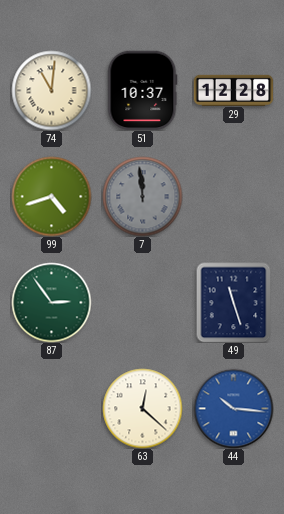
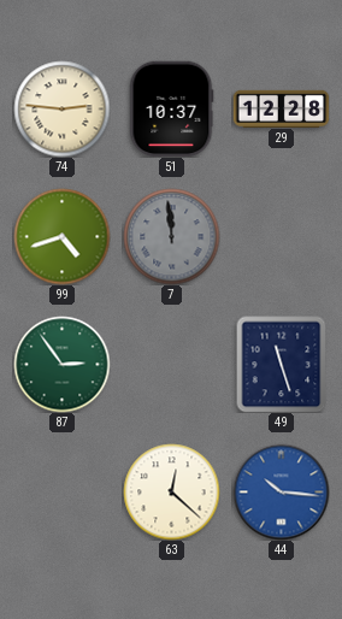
74: 11:01 -> 2:46 (61, 108)
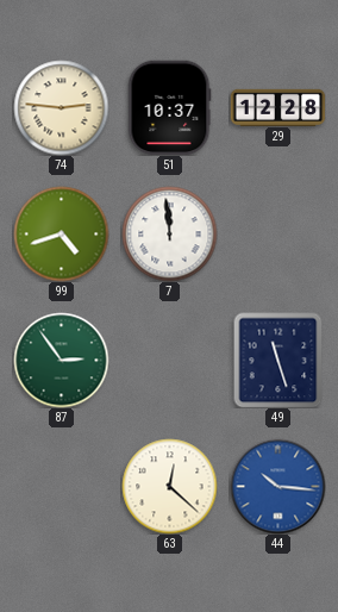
7 dial: grey -> white (169, 233)
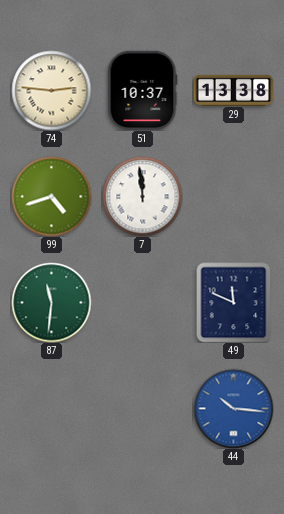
29: 12:28 -> 13:38 (233, 90)
87: 2:54 -> 11:31 (51, 302)
49: 11:27 -> 11:49 (234, 302)
63: 12:22 -> none (169, 486)
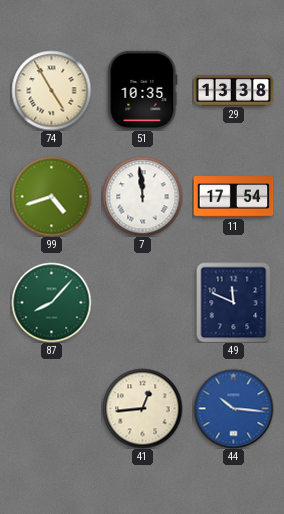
74: 2:46 -> 4:55 (51, 90)
51: 10:37 -> 10:35 (142, 90)
11: none -> 17:54 (233, 197)
87: 11:31 -> 8:07 (51, 302)
41: none -> 12:44 (142, 408)
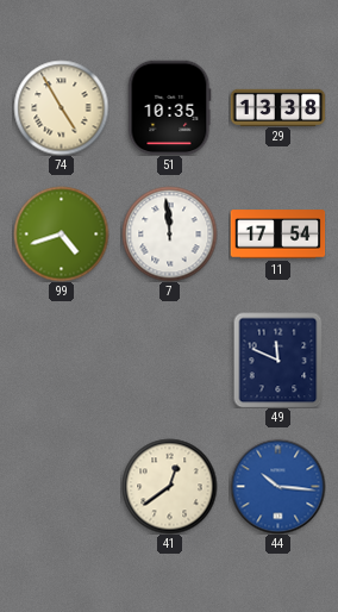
87: 8:07 -> none (51, 302)
41: 12:44 -> 12:39 (169, 486)
